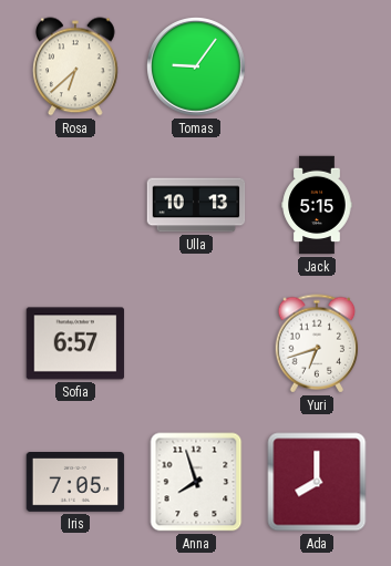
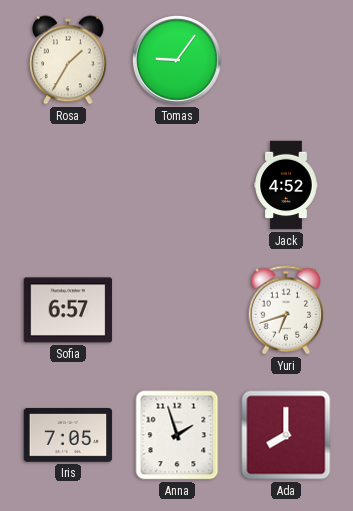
Rosa: 6:38 -> 1:35 (69, 60)
Ulla: 10:13 -> none (196, 205)
Jack: 5:15 -> 4:52 (286, 185)
Anna: 7:57 -> 1:57 (177, 435)
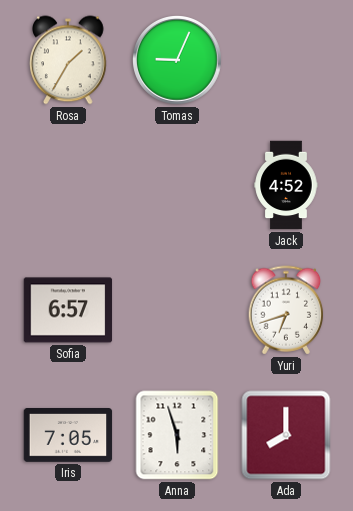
Tomas: 9:06 -> 9:04 (178, 61)
Anna: 1:57 -> 5:57 (177, 435)
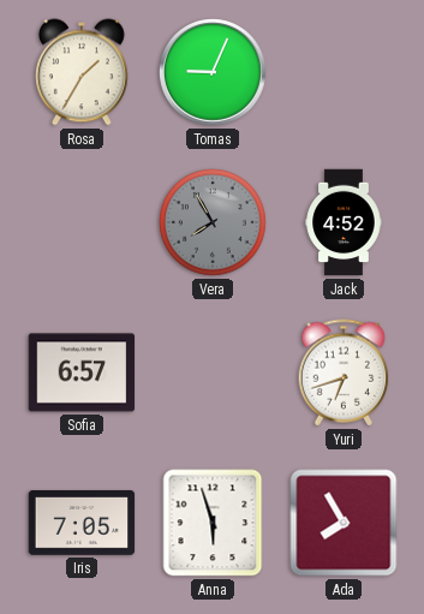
Vera: none -> 7:55 (214, 223)
Ada: 8:00 -> 7:55 (344, 523)
